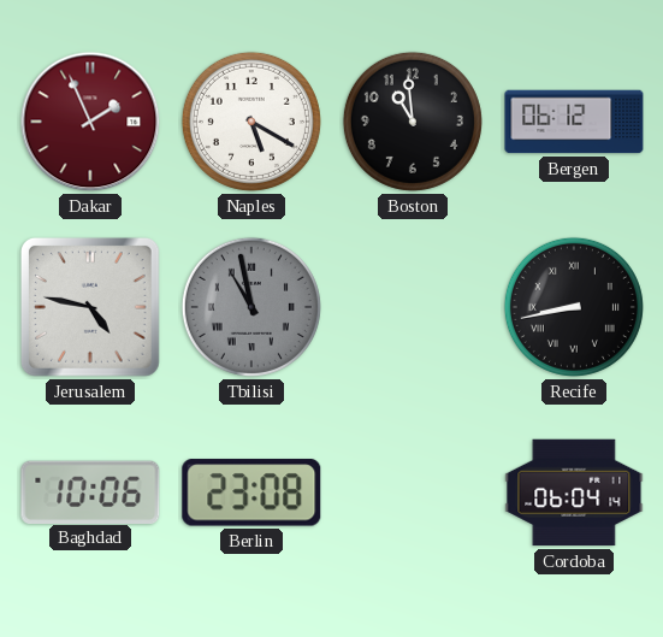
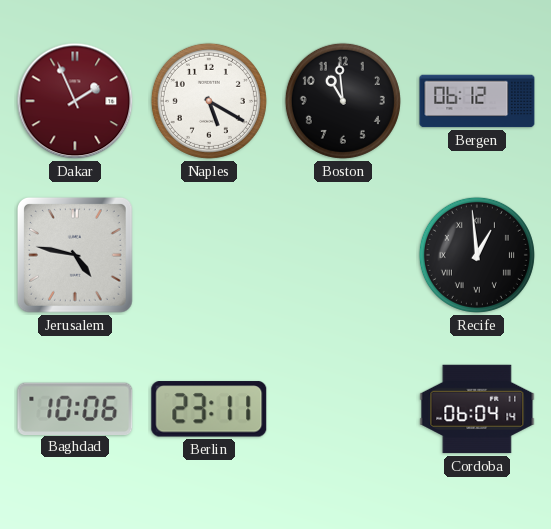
Tbilisi: 10:58 -> none (251, 307)
Recife: 8:43 -> 12:59 (477, 255)
Berlin: 23:08 -> 23:11 (209, 409)
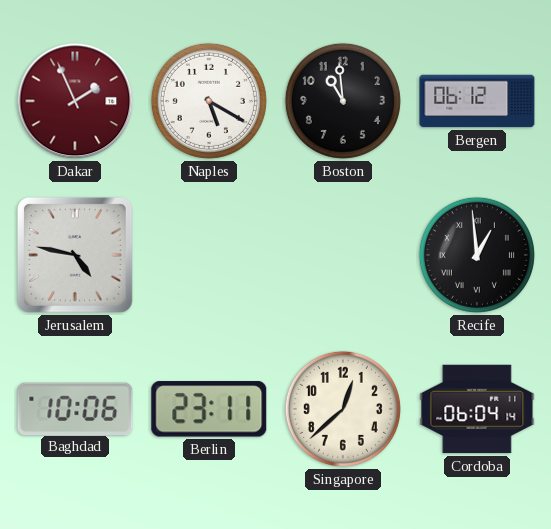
Singapore: none -> 12:38 (343, 409)
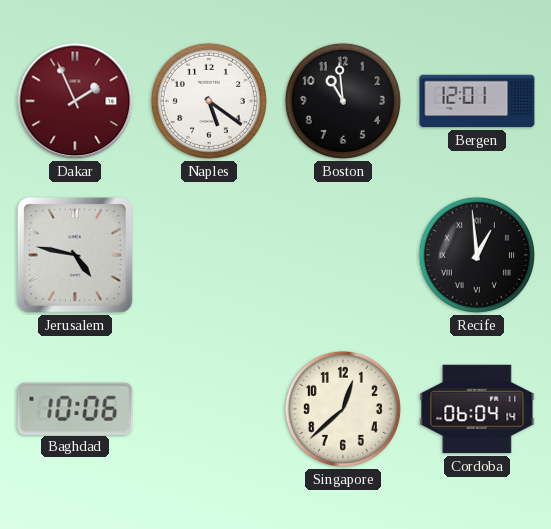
Naples: 5:20 -> 5:21 (209, 101)
Bergen: 06:12 -> 12:01 (477, 101)
Berlin: 23:11 -> none (209, 409)
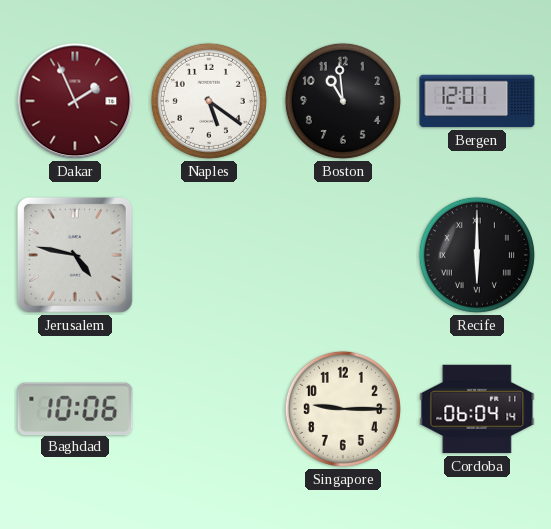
Recife: 12:59 -> 6:00 (477, 255)
Singapore: 12:38 -> 9:15 (343, 409)
